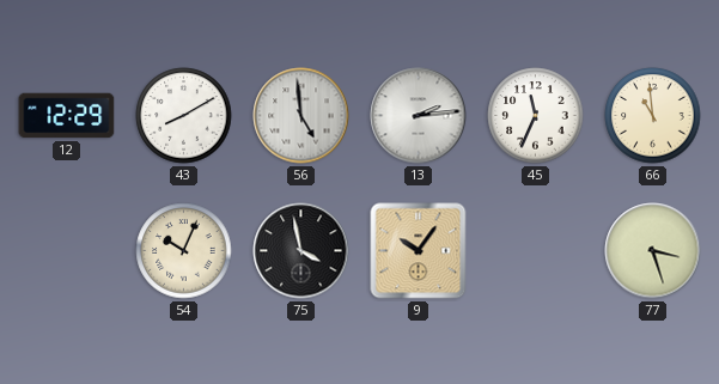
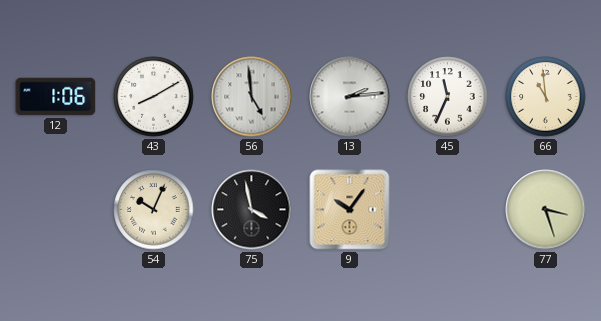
12: 12:29 -> 1:06 (56, 97)
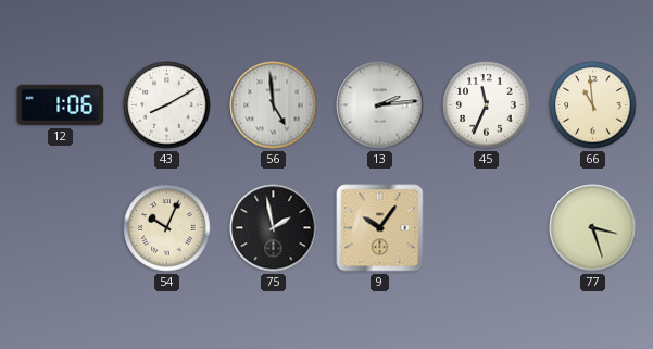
75: 3:58 -> 1:58 (274, 228)
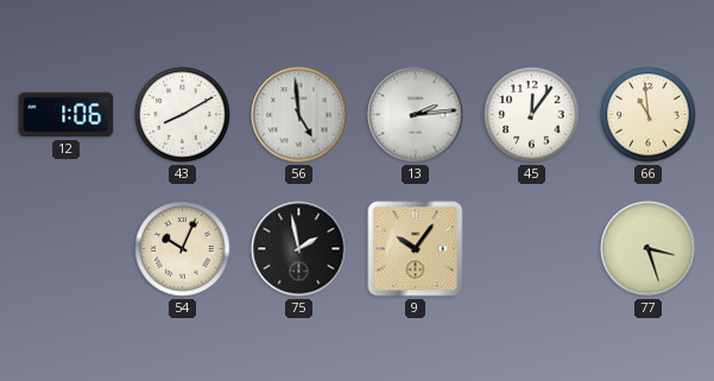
45: 11:34 -> 12:06 (532, 115)
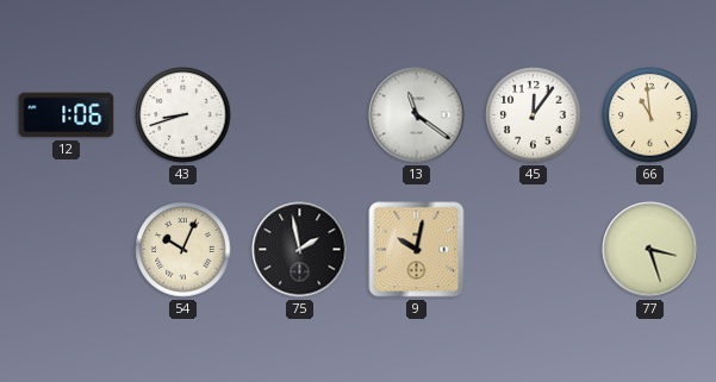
43: 8:10 -> 8:42 (183, 115)
56: 4:59 -> none (299, 115)
13: 2:14 -> 11:21 (417, 115)
9: 10:06 -> 10:02 (417, 250)
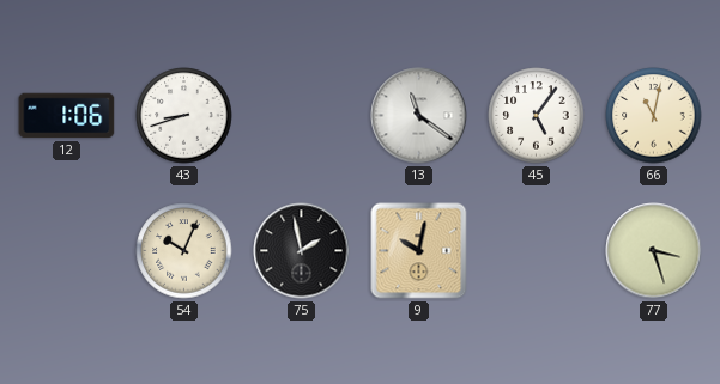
45: 12:06 -> 5:06 (537, 116)
66: 10:59 -> 11:02 (654, 116)
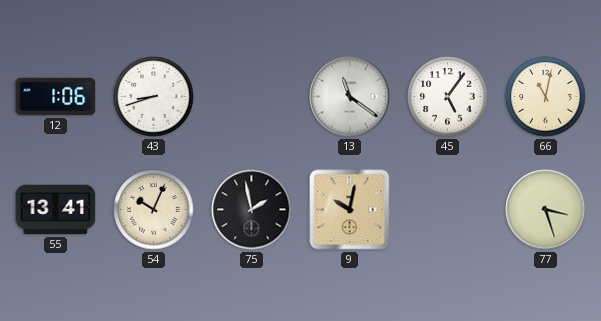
55: none -> 13:41 (56, 210)
